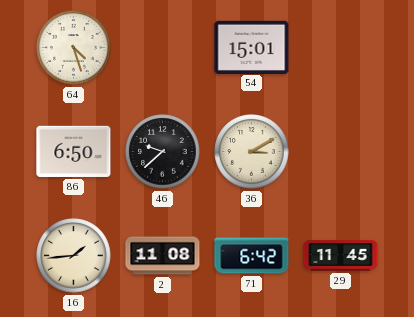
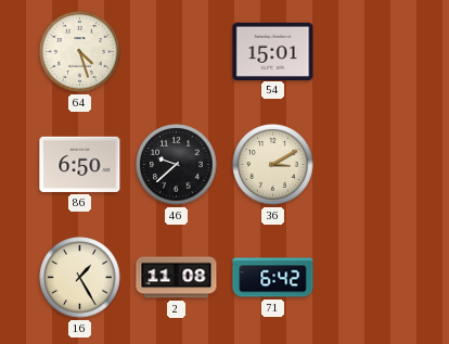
16: 1:44 -> 1:25 (80, 278)
29: 11:45 -> none (341, 256)
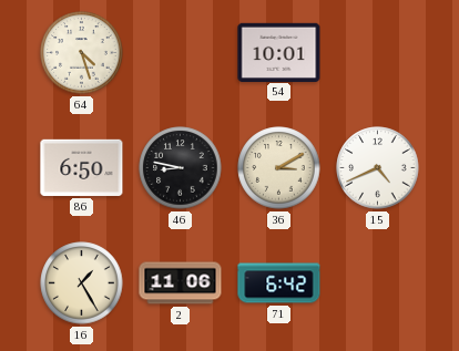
54: 15:01 -> 10:01 (279, 52)
46: 9:38 -> 8:47 (181, 168)
15: none -> 4:41 (378, 168)
2: 11:08 -> 11:06 (181, 283)
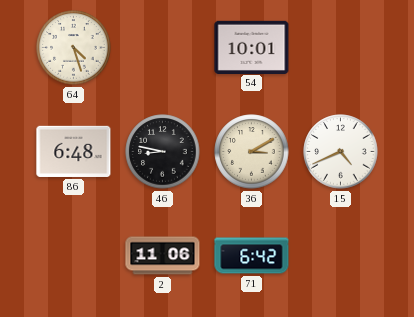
86: 6:50 -> 6:48 (74, 151)
16: 1:25 -> none (82, 283)
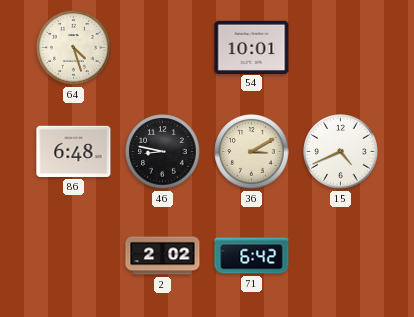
2: 11:06 -> 2:02 (163, 256)
